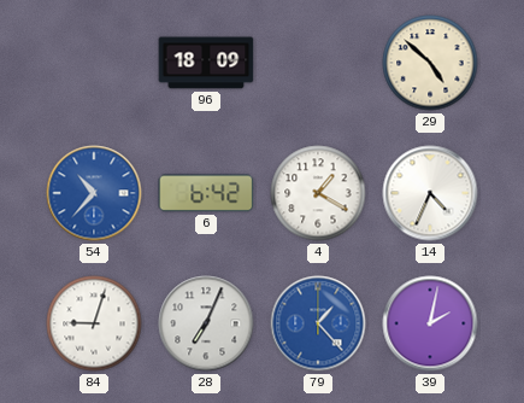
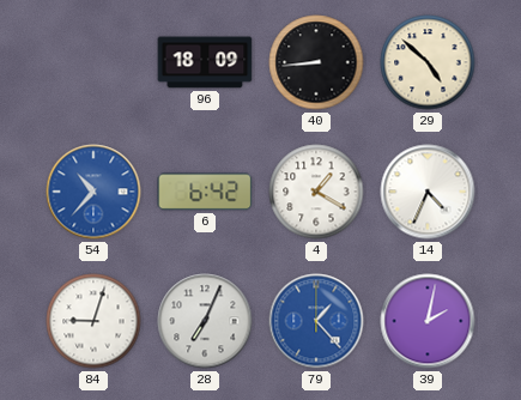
40: none -> 8:44 (316, 62)
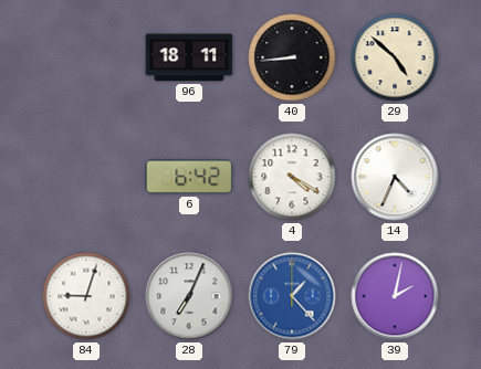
96: 18:09 -> 18:11 (189, 57)
54: 10:37 -> none (93, 192)
4: 1:20 -> 4:20 (292, 177)
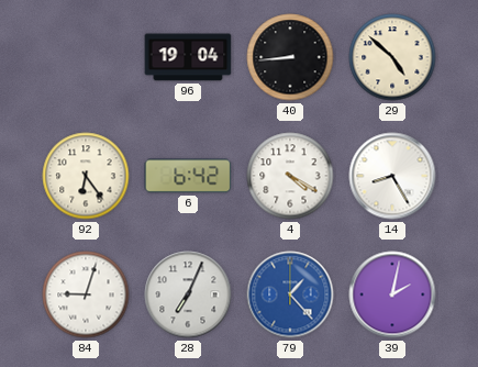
96: 18:11 -> 19:04 (188, 57)
92: none -> 6:24 (86, 176)
14: 4:34 -> 8:25 (392, 176)
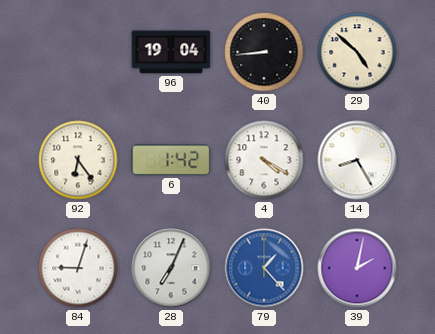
6: 6:42 -> 1:42 (171, 160)
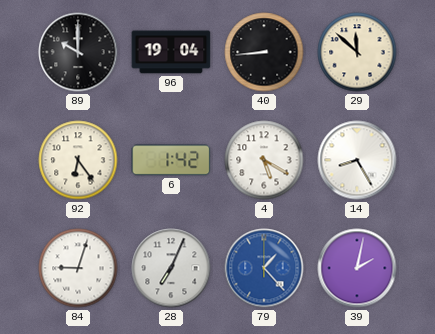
89: none -> 10:00 (78, 52)
29: 4:52 -> 11:52 (357, 52)
4: 4:20 -> 5:20 (264, 160)
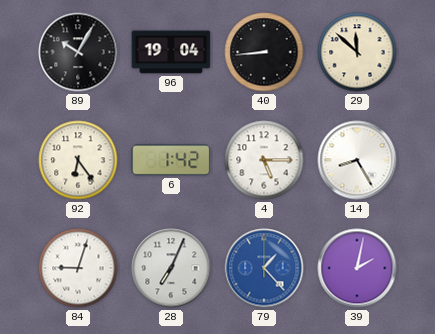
89: 10:00 -> 10:05 (78, 52)
4: 5:20 -> 5:15 (264, 160)
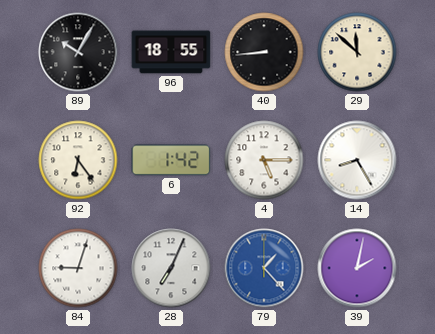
96: 19:04 -> 18:55 (171, 52)
